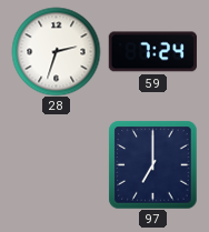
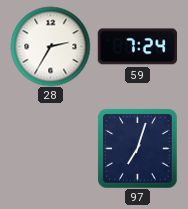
28: 2:33 -> 2:35 (50, 46)
97: 7:00 -> 7:03 (137, 148)
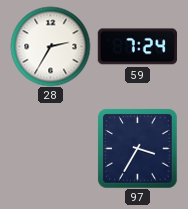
97: 7:03 -> 3:35 (137, 148)
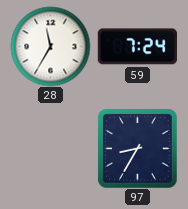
28: 2:35 -> 11:35 (50, 46)
97: 3:35 -> 8:35 (137, 148)
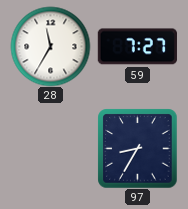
59: 7:24 -> 7:27 (137, 47)
